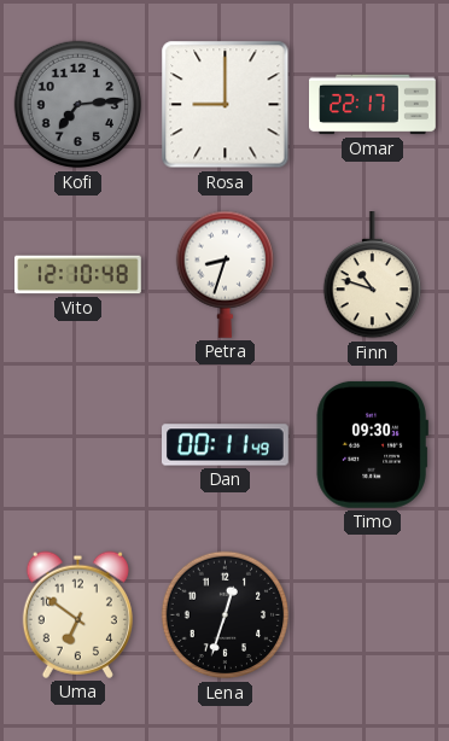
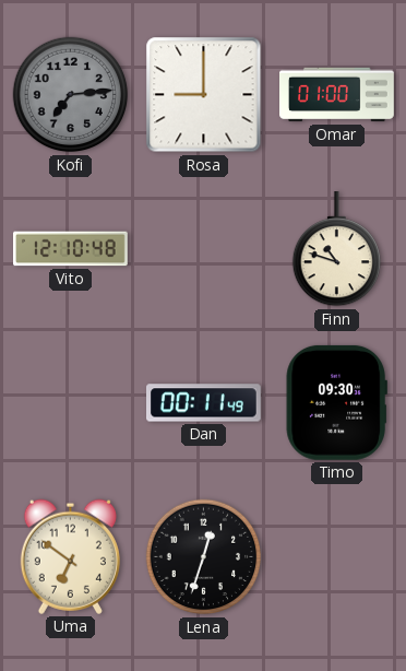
Omar: 22:17 -> 01:00 (337, 95)
Petra: 8:33 -> none (224, 274)
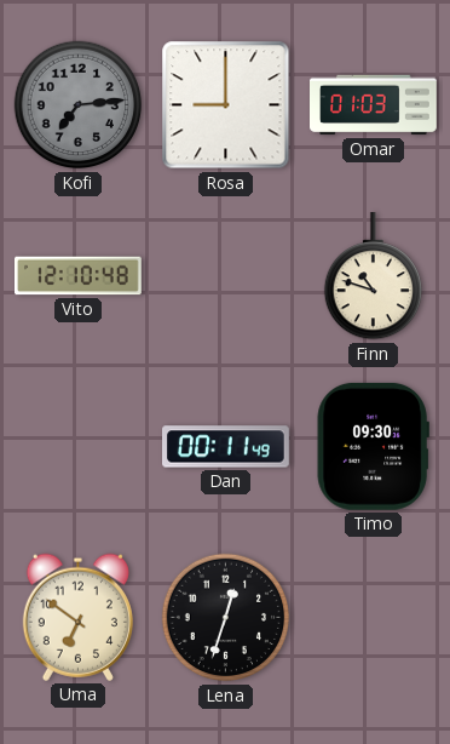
Omar: 01:00 -> 01:03 (374, 105)
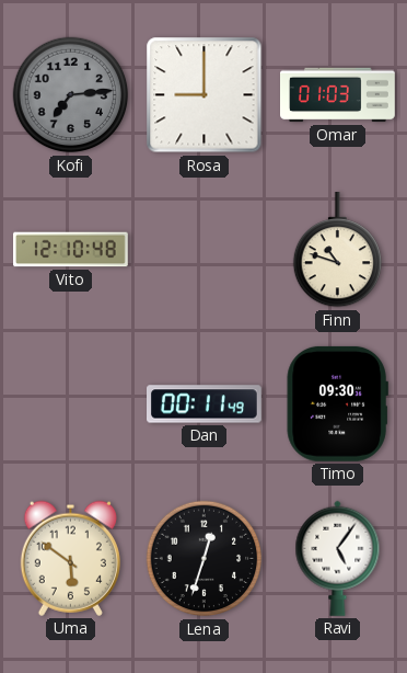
Uma: 6:51 -> 5:51 (70, 558)
Ravi: none -> 5:06 (338, 558)
